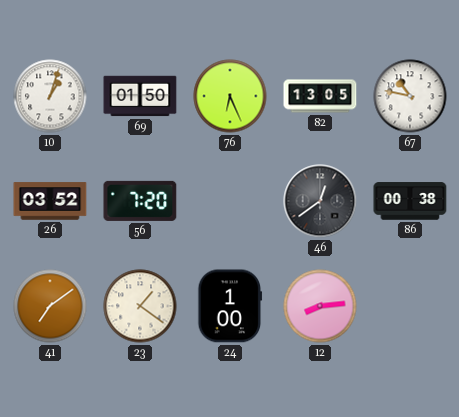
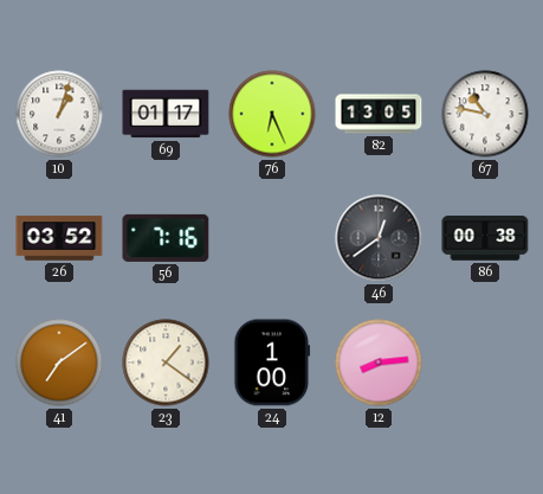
69: 01:50 -> 01:17 (166, 114)
56: 7:20 -> 7:16 (166, 238)
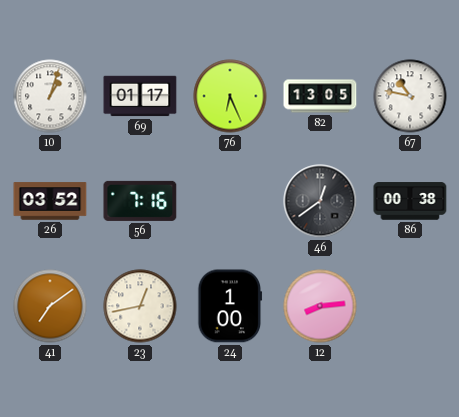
23: 1:21 -> 12:43 (140, 306)
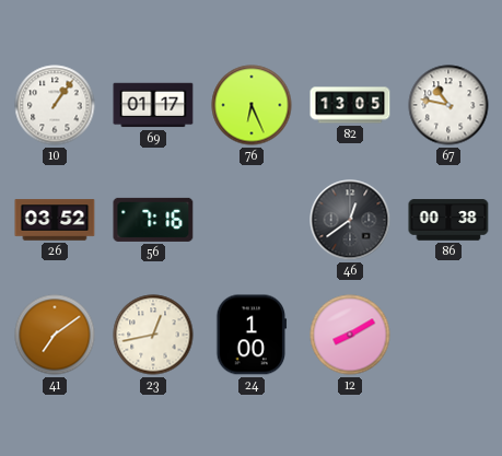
10: 1:03 -> 1:06 (55, 105)
12: 8:14 -> 8:10 (350, 335)
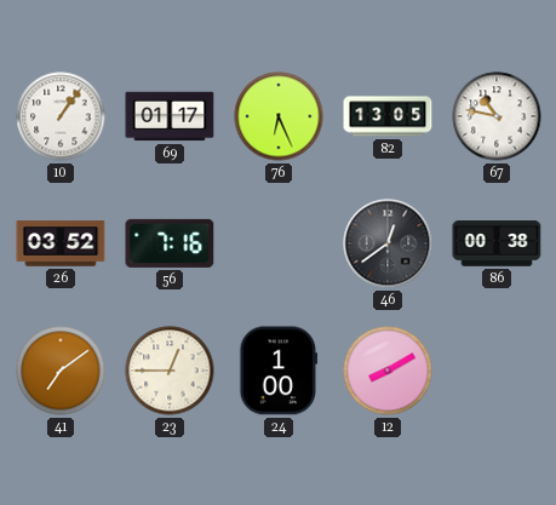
23: 12:43 -> 12:45 (170, 371)
